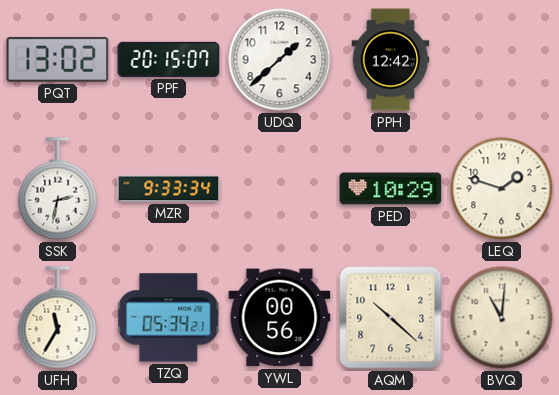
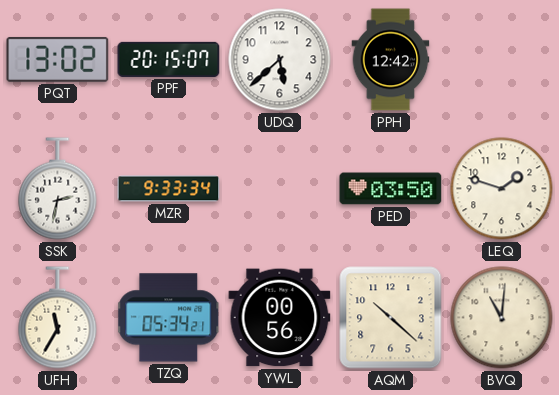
UDQ: 1:38 -> 5:38 (280, 60)
PED: 10:29 -> 03:50 (391, 189)
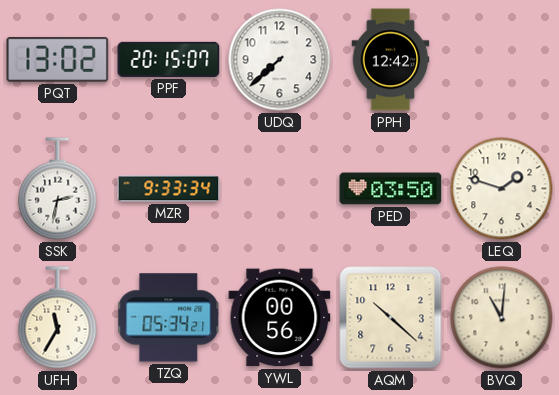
UDQ: 5:38 -> 7:38 (280, 60)
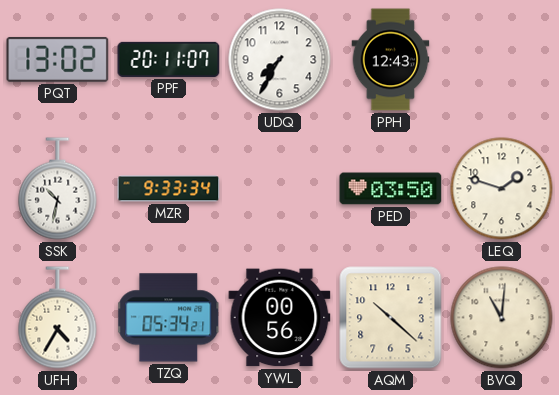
PPF: 20:15 -> 20:11 (169, 59)
UDQ: 7:38 -> 7:35 (280, 60)
PPH: 12:42 -> 12:43 (391, 60)
SSK: 2:32 -> 10:32 (58, 189)
UFH: 11:35 -> 4:35 (58, 318)
